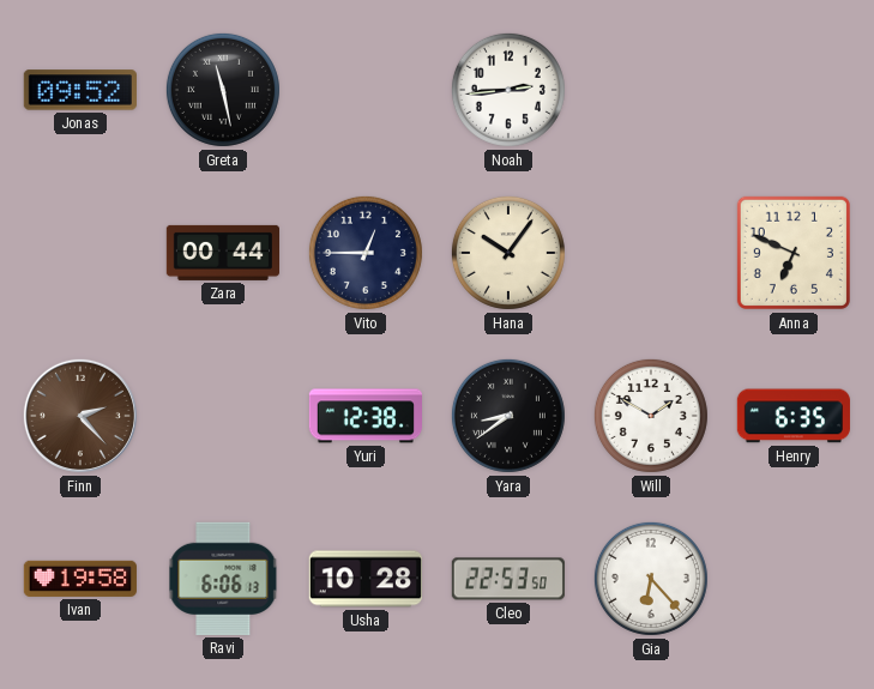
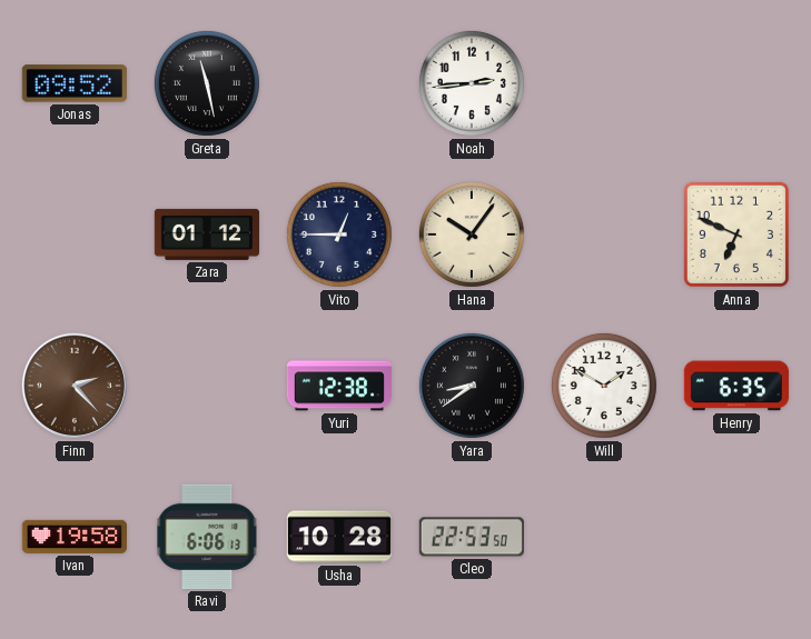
Zara: 00:44 -> 01:12 (206, 234)
Gia: 6:23 -> none (651, 579)
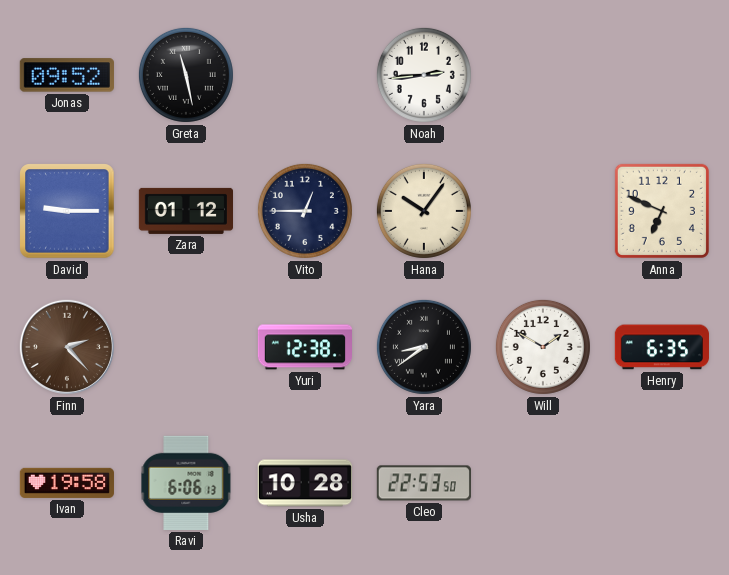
David: none -> 9:15 (67, 211)
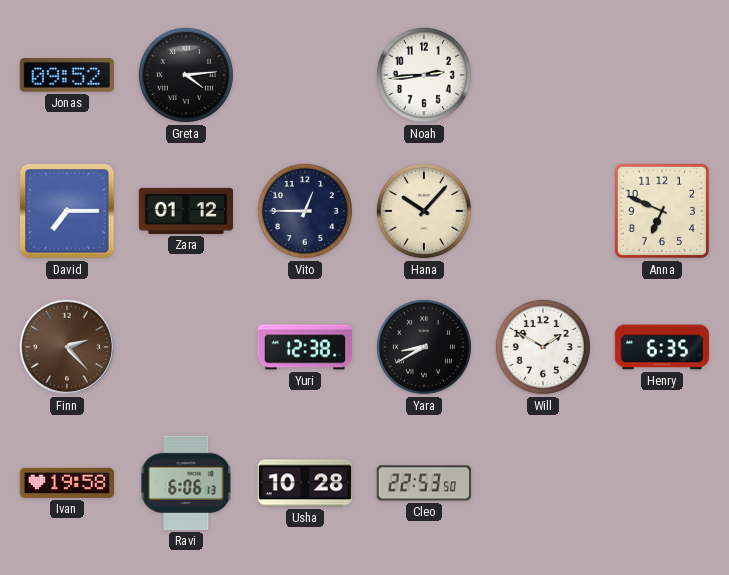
Greta: 11:28 -> 4:14 (186, 75)
David: 9:15 -> 7:15 (67, 211)
Hana: 10:06 -> 10:07 (424, 211)
Yara: 8:39 -> 8:40 (424, 347)
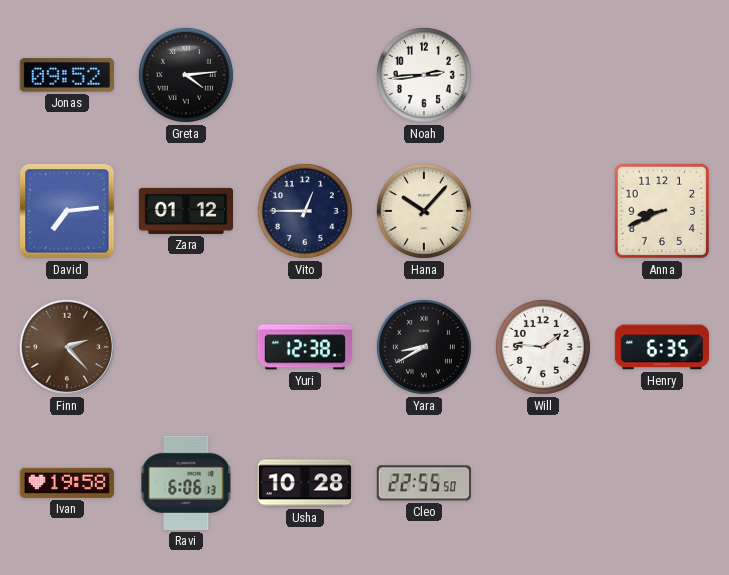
David: 7:15 -> 7:14 (67, 211)
Anna: 6:49 -> 8:41 (662, 211)
Will: 1:50 -> 1:46 (543, 347)
Cleo: 22:53 -> 22:55 (424, 483)
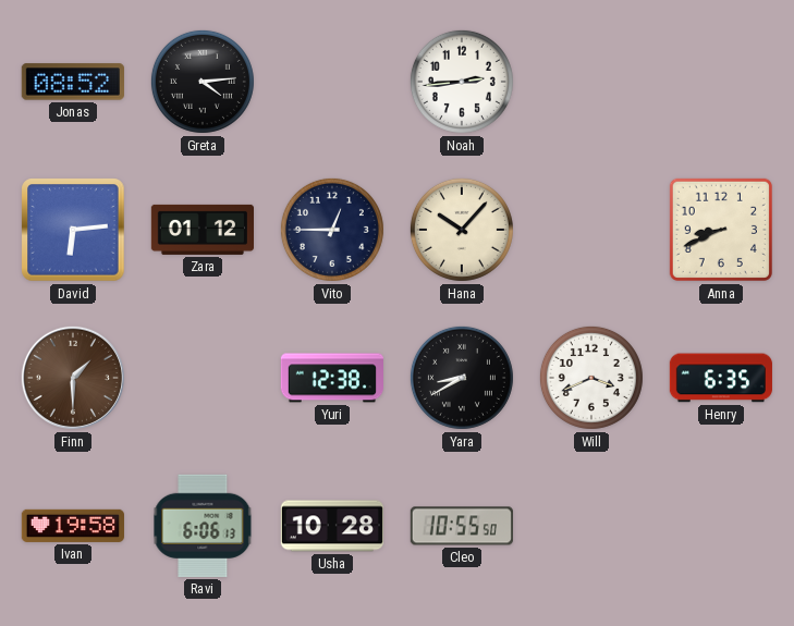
Jonas: 09:52 -> 08:52 (73, 82)
David: 7:14 -> 6:14 (73, 230)
Finn: 2:23 -> 1:30 (73, 378)
Will: 1:46 -> 3:41 (591, 378)
Cleo: 22:55 -> 10:55 (462, 526)
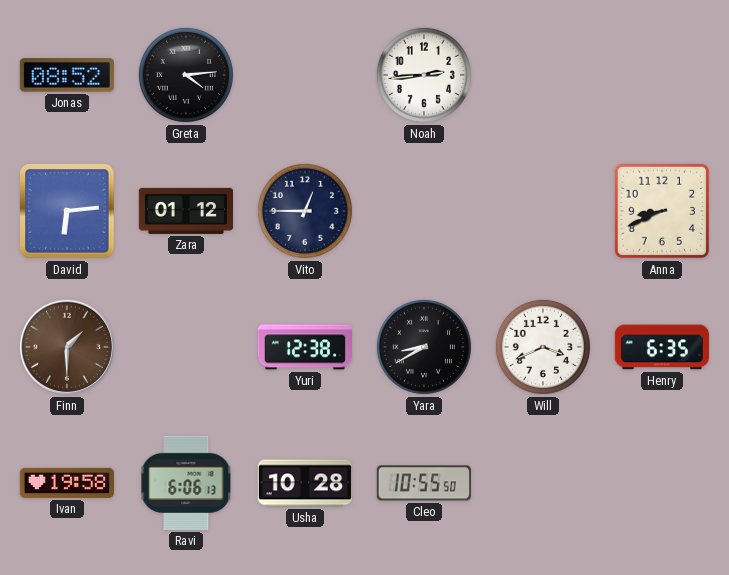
Hana: 10:07 -> none (462, 230)
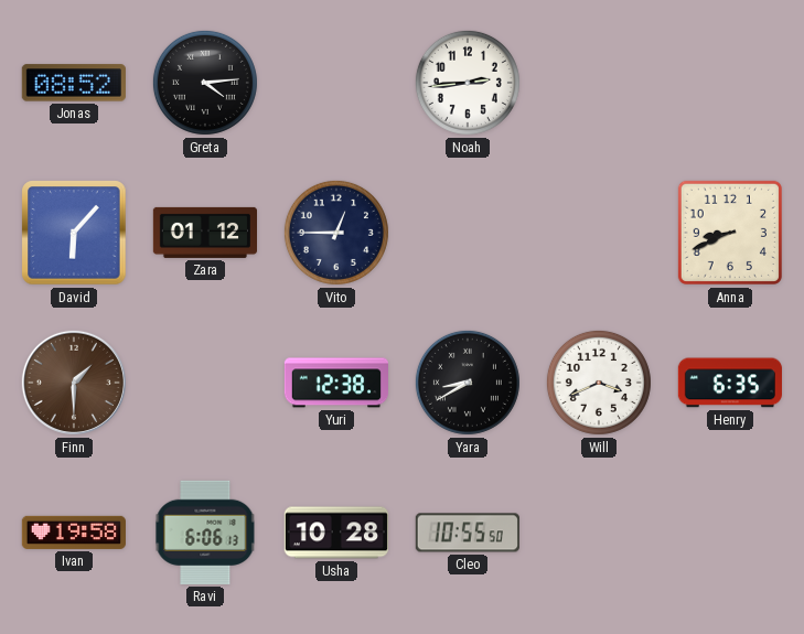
David: 6:14 -> 6:07 (74, 233)
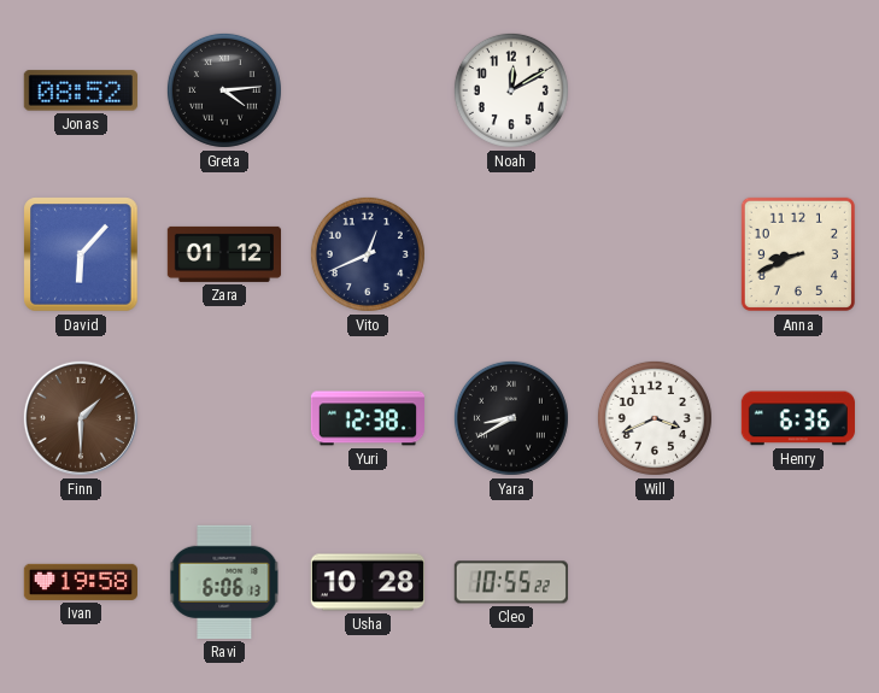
Noah: 2:44 -> 12:10 (511, 90)
Vito: 12:45 -> 12:41 (368, 254)
Henry: 6:35 -> 6:36 (798, 418)
Cleo: 10:55:50 -> 10:55:22 (511, 582)
